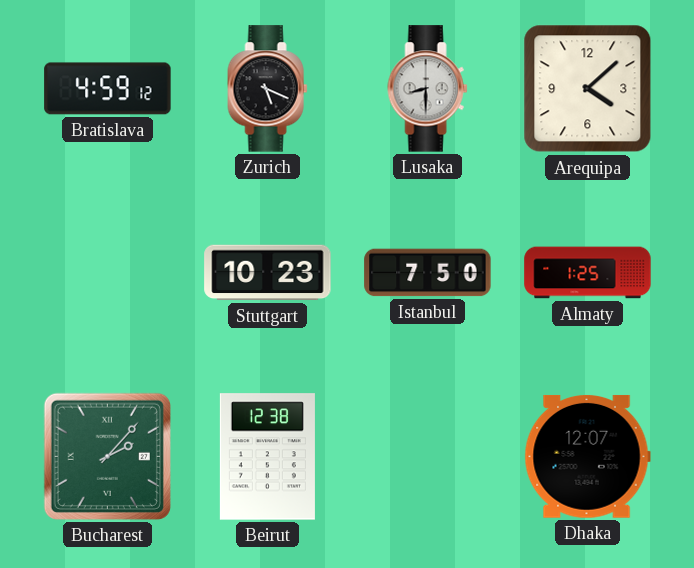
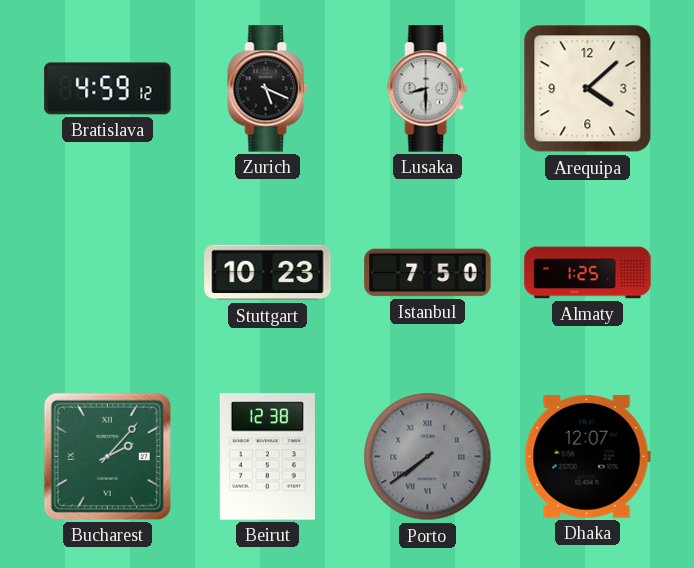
Porto: none -> 7:39 (428, 457)
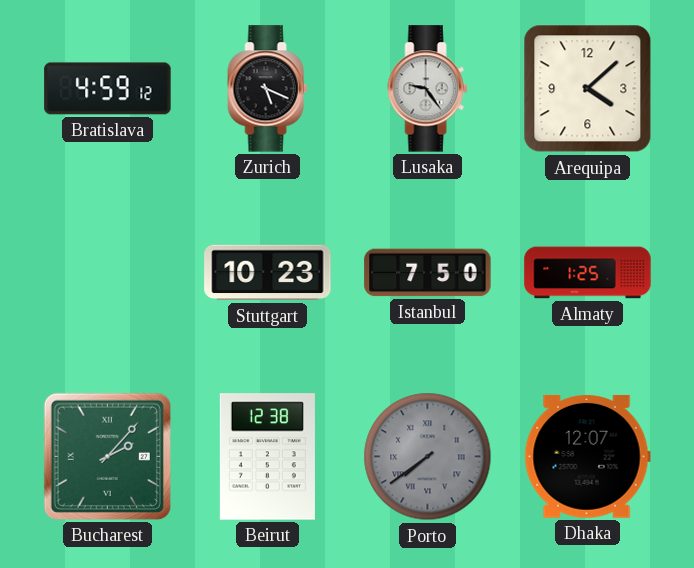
Lusaka: 8:30 -> 9:24 (428, 89)
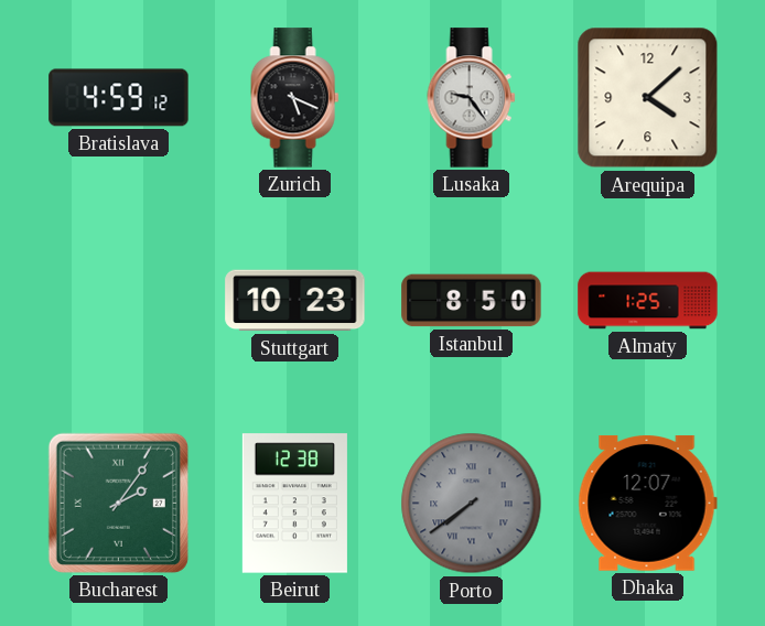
Istanbul: 7:50 -> 8:50 (472, 301)
Bucharest: 2:07 -> 2:06 (118, 503)
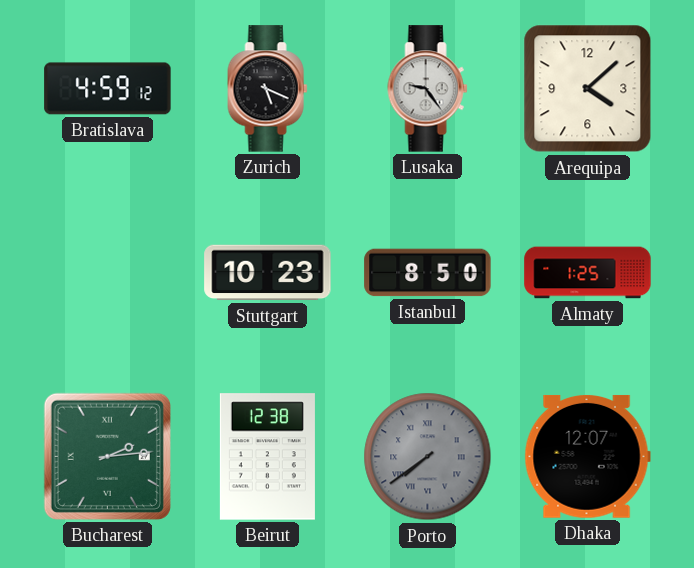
Bucharest: 2:06 -> 2:14 (107, 456)
